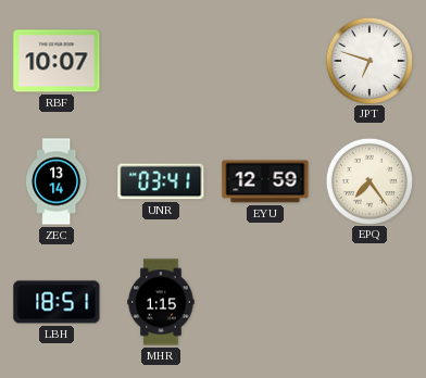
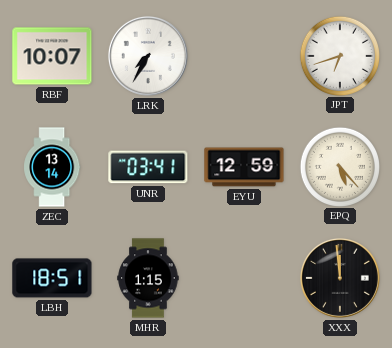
LRK: none -> 7:35 (148, 56)
JPT: 6:48 -> 6:42 (339, 55)
EPQ: 7:24 -> 5:23 (339, 166)
XXX: none -> 11:59 (340, 278)
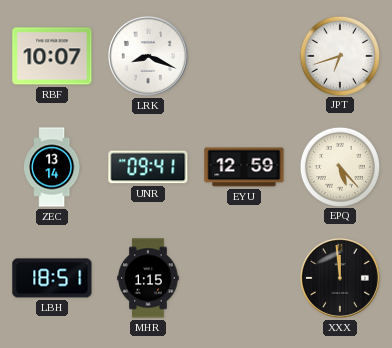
LRK: 7:35 -> 8:19 (148, 56)
UNR: 03:41 -> 09:41 (148, 167)
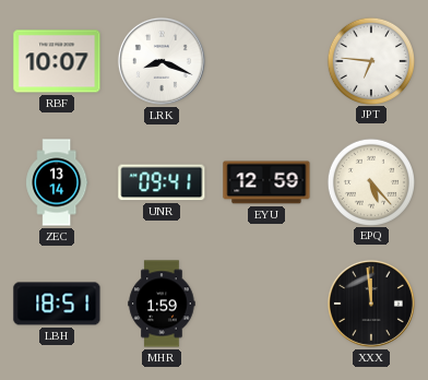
JPT: 6:42 -> 6:46 (370, 60)
MHR: 1:15 -> 1:59 (162, 304)
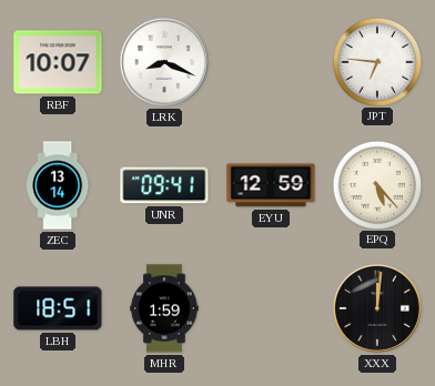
XXX: 11:59 -> 12:01 (377, 308)
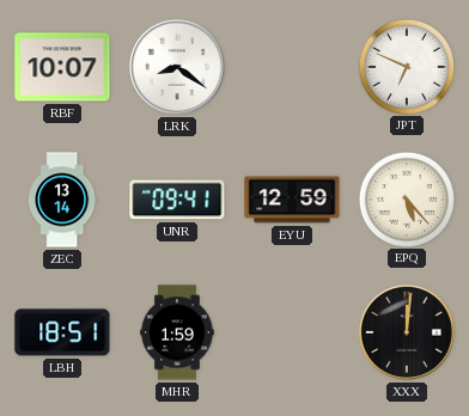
LRK: 8:19 -> 8:21 (177, 67)
JPT: 6:46 -> 6:49 (406, 66)
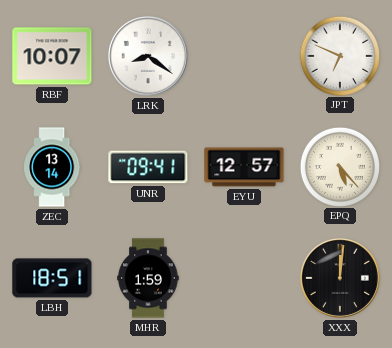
EYU: 12:59 -> 12:57 (244, 167)
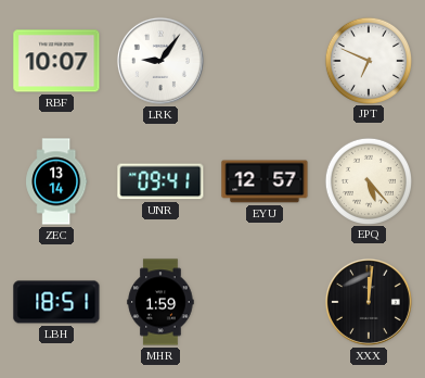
LRK: 8:21 -> 9:06 (160, 61)
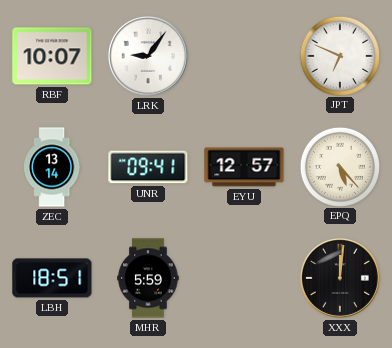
MHR: 1:59 -> 5:59 (148, 278)
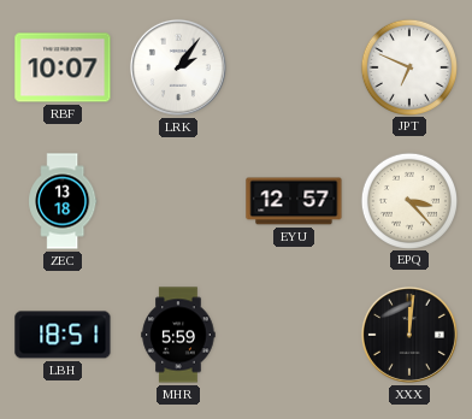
LRK: 9:06 -> 2:06 (178, 67)
ZEC: 13:14 -> 13:18 (63, 201)
UNR: 09:41 -> none (148, 167)
EPQ: 5:23 -> 3:23 (408, 200)
